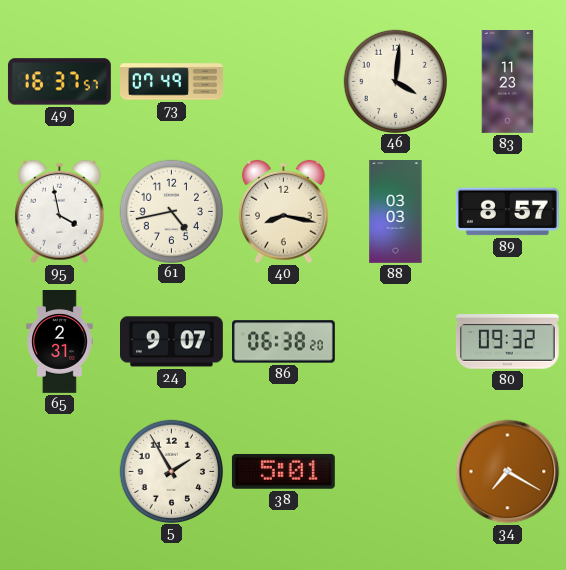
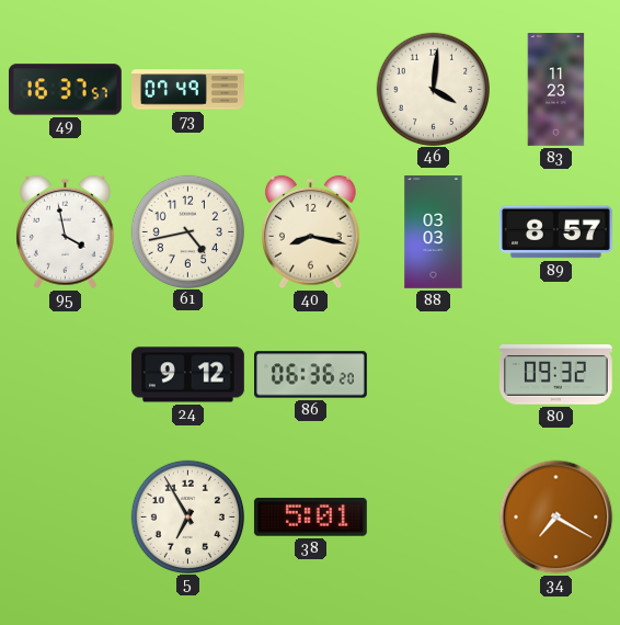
65: 2:31 -> none (60, 342)
24: 9:07 -> 9:12 (188, 375)
86: 06:38 -> 06:36 (311, 375)
5: 1:55 -> 6:55 (187, 516)
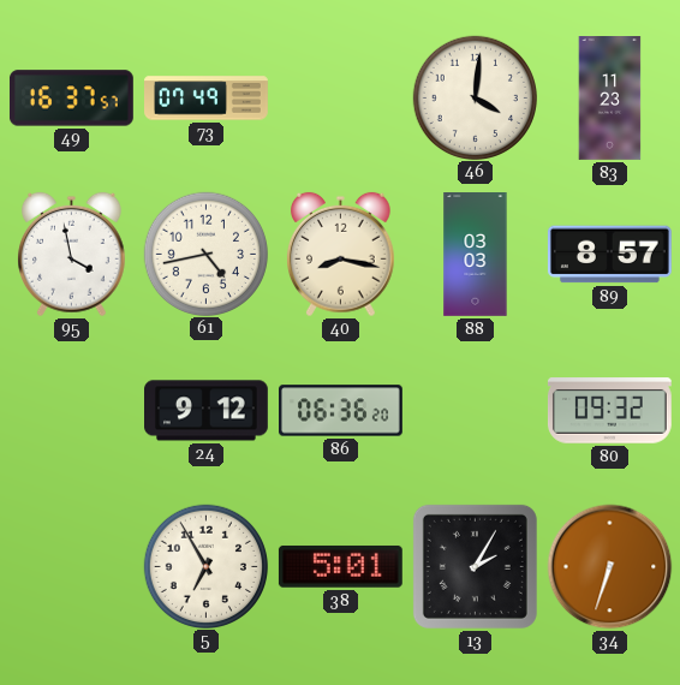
13: none -> 2:05 (475, 566)
34: 7:20 -> 6:33 (610, 567)
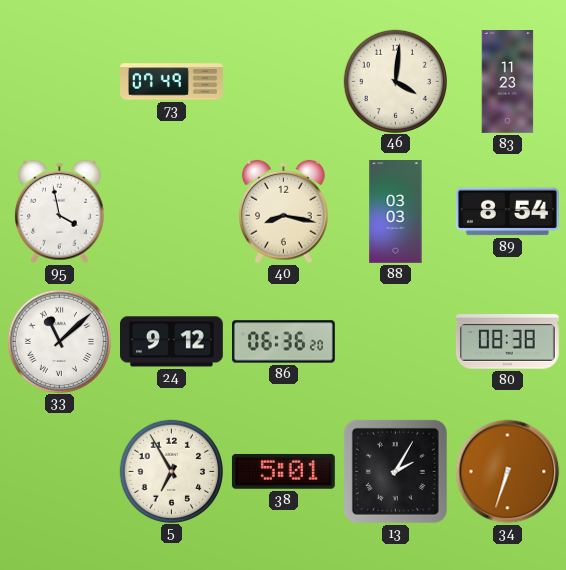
49: 16:37 -> none (71, 99)
61: 4:43 -> none (205, 254)
89: 8:57 -> 8:54 (507, 212)
33: none -> 11:08 (59, 341)
80: 09:32 -> 08:38 (507, 342)
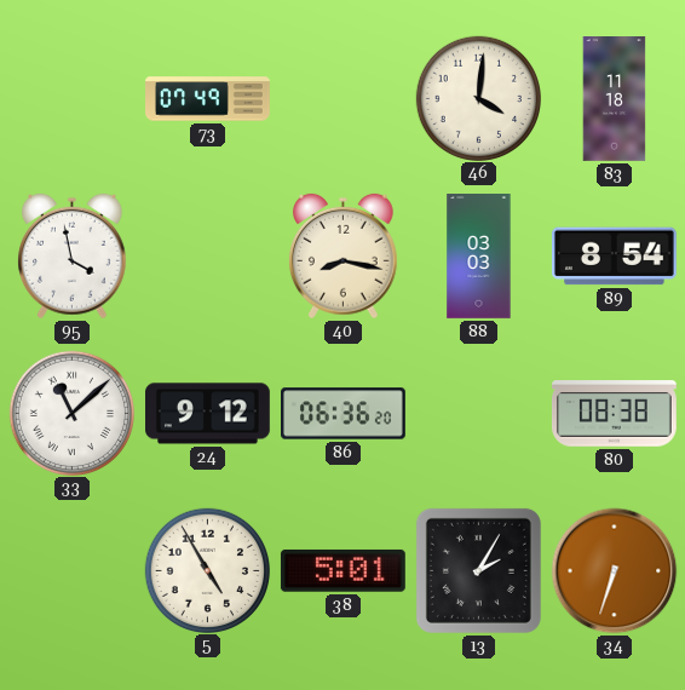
83: 11:23 -> 11:18 (615, 99)
5: 6:55 -> 4:55 (207, 570)
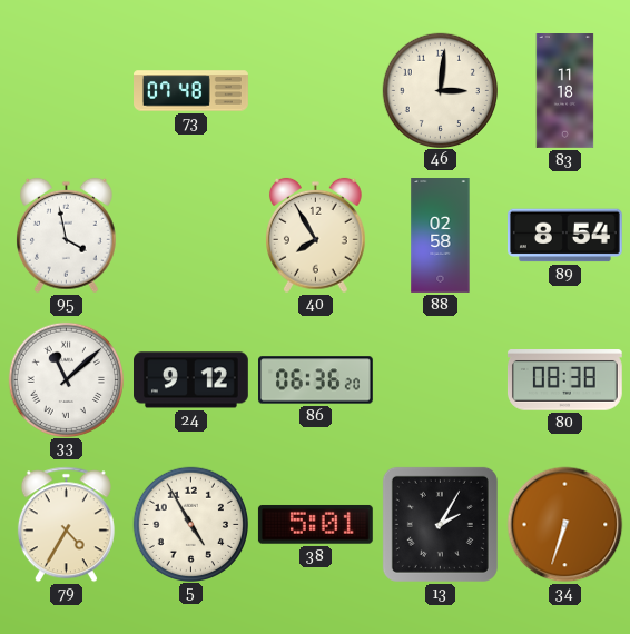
73: 07:49 -> 07:48 (191, 91)
46: 4:01 -> 3:01 (440, 90)
40: 8:17 -> 7:55 (316, 236)
88: 03:03 -> 02:58 (441, 236)
79: none -> 4:35 (66, 525)
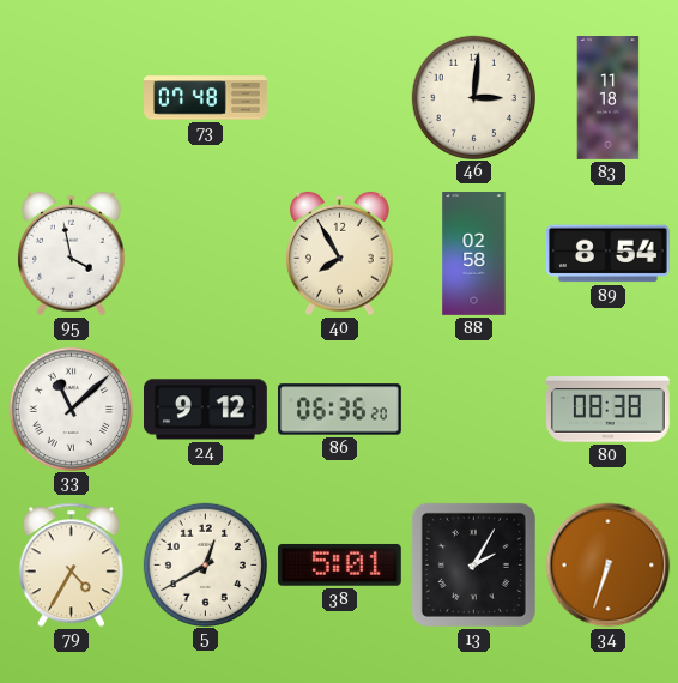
5: 4:55 -> 12:40 (205, 564)
